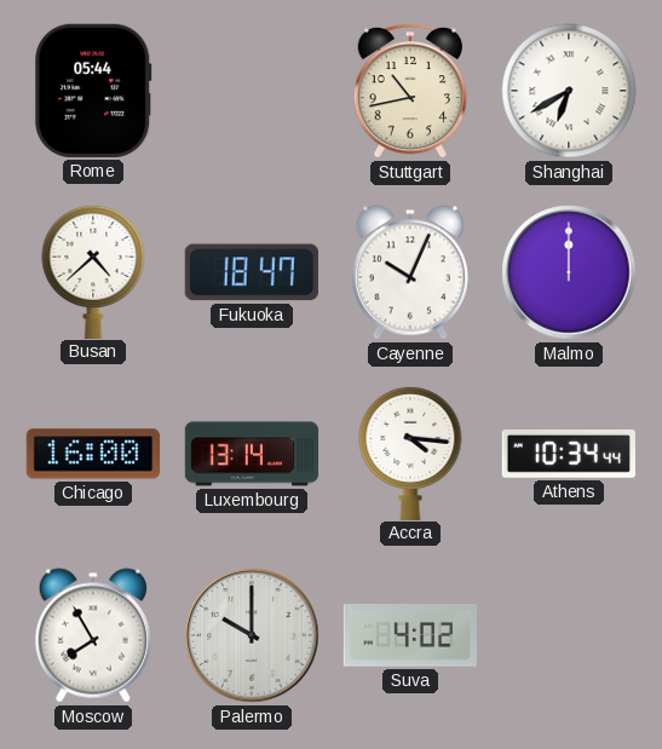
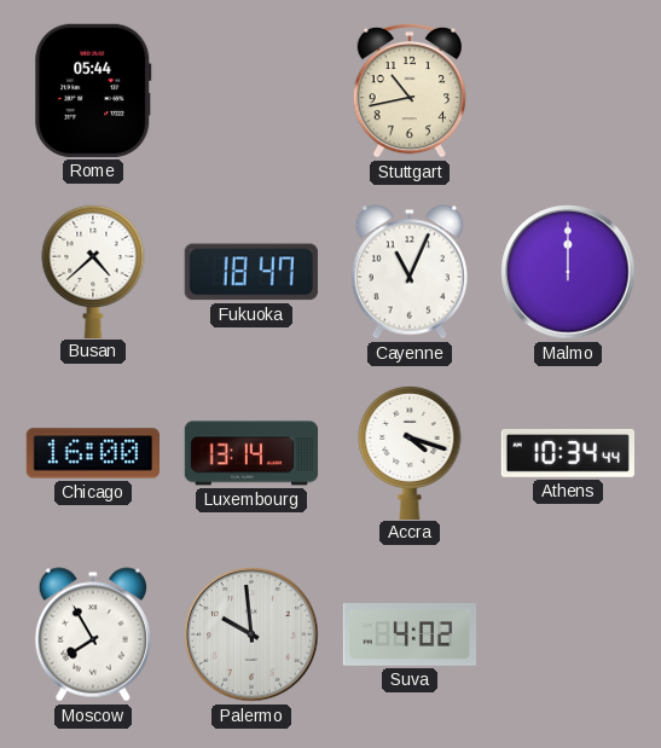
Shanghai: 6:40 -> none (569, 91)
Cayenne: 10:04 -> 11:04 (410, 272)
Accra: 4:16 -> 4:18 (410, 452)
Palermo: 10:00 -> 9:59 (251, 634)
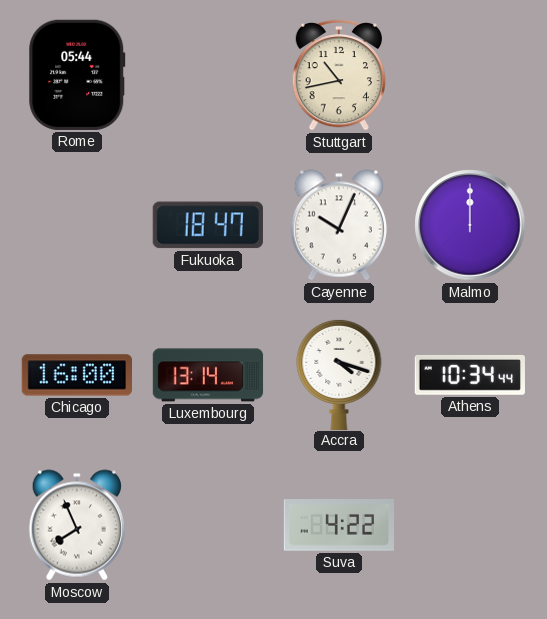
Busan: 4:38 -> none (93, 271)
Cayenne: 11:04 -> 10:04 (339, 225)
Moscow: 7:55 -> 7:56 (77, 525)
Palermo: 9:59 -> none (251, 634)
Suva: 4:02 -> 4:22 (338, 526)
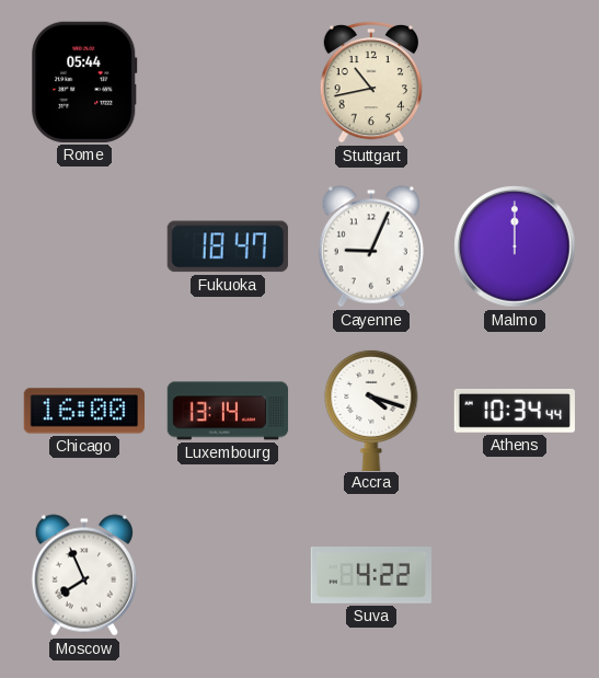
Cayenne: 10:04 -> 9:04 (371, 246)
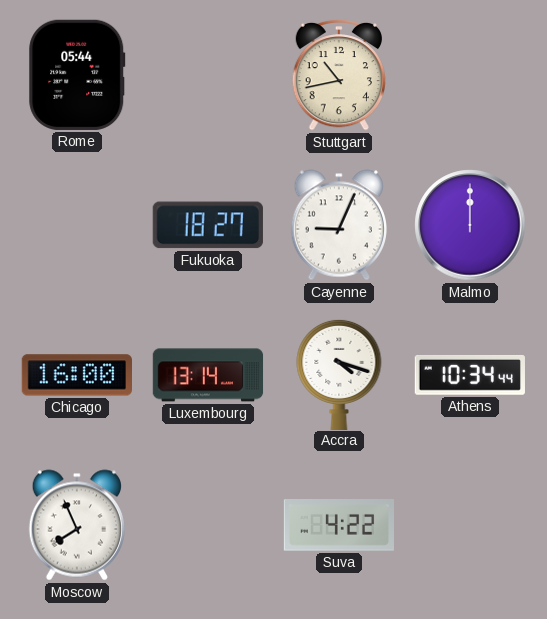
Fukuoka: 18:47 -> 18:27 (208, 225)
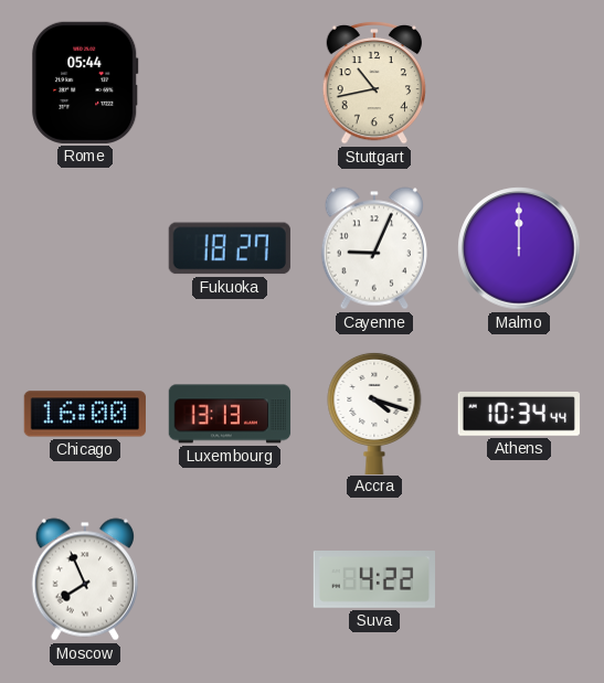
Luxembourg: 13:14 -> 13:13 (230, 414)
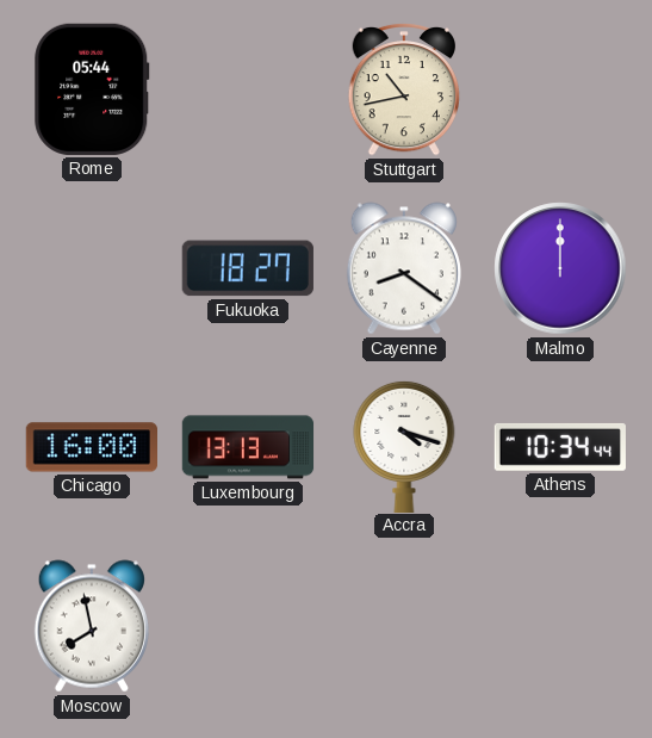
Cayenne: 9:04 -> 8:21 (404, 268)
Moscow: 7:56 -> 7:58 (92, 626)
Suva: 4:22 -> none (373, 580)
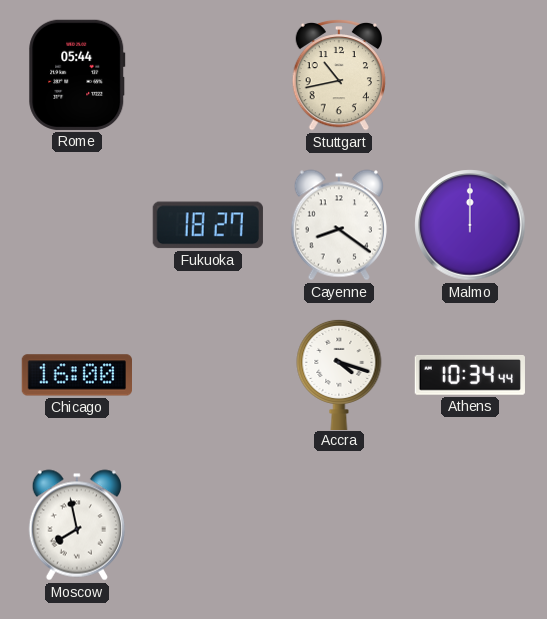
Luxembourg: 13:13 -> none (248, 447)
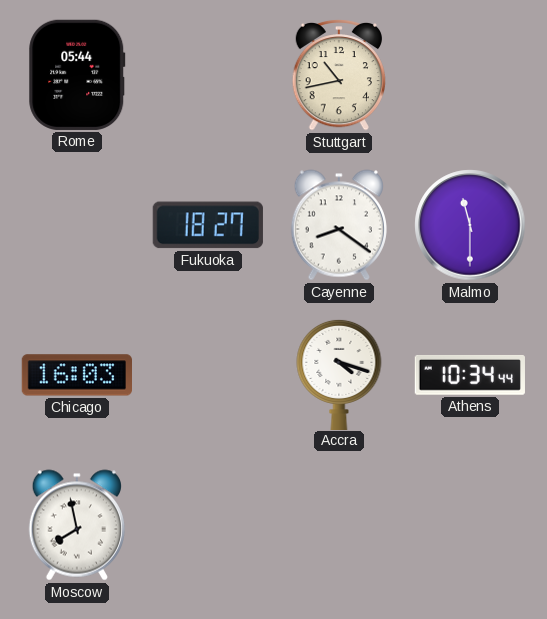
Malmo: 12:00 -> 11:30 (470, 225)
Chicago: 16:00 -> 16:03 (76, 375)
